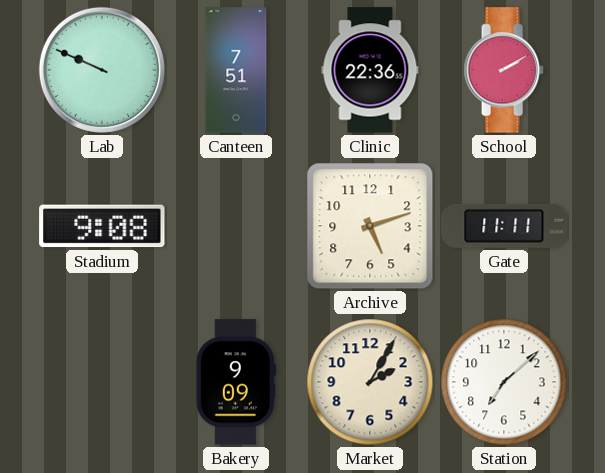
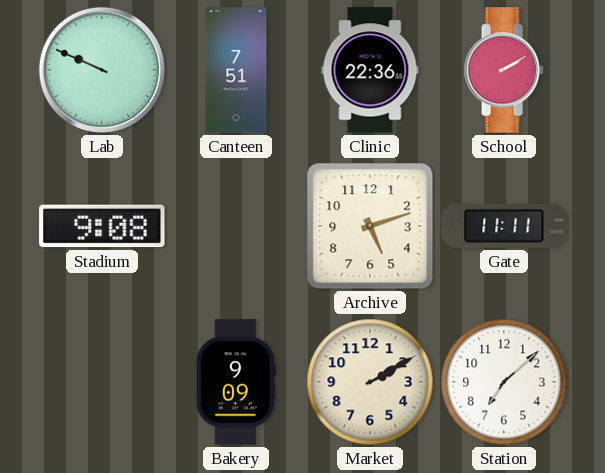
Market: 2:05 -> 2:10 (370, 382)
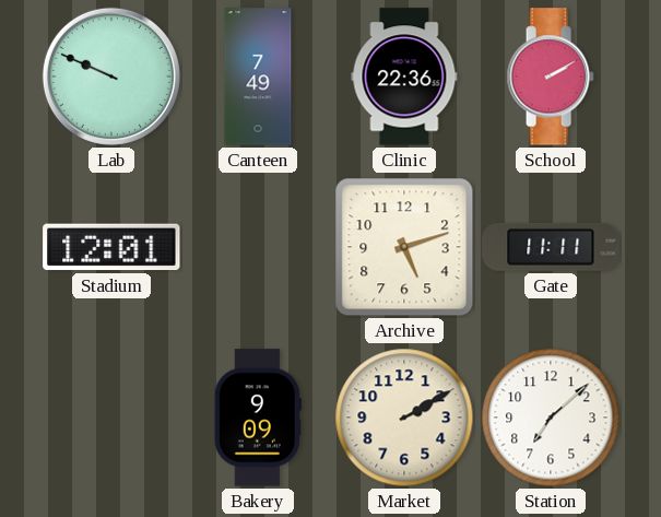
Canteen: 7:51 -> 7:49 (258, 77)
Stadium: 9:08 -> 12:01 (111, 247)
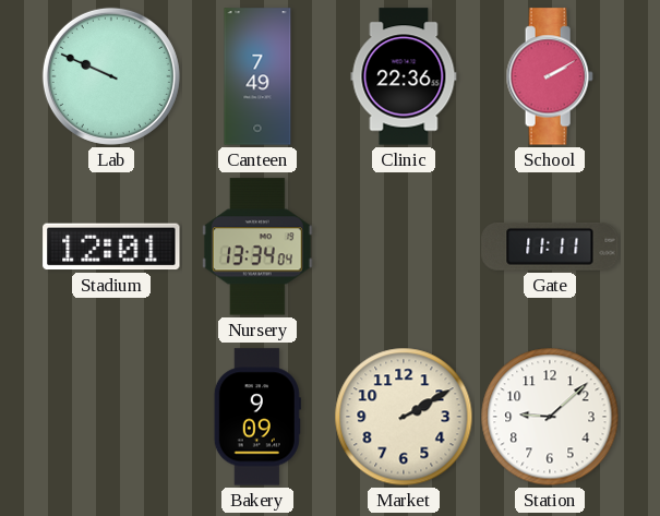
Nursery: none -> 13:34 (257, 247)
Archive: 5:12 -> none (404, 247)
Station: 7:08 -> 9:08 (550, 417)
